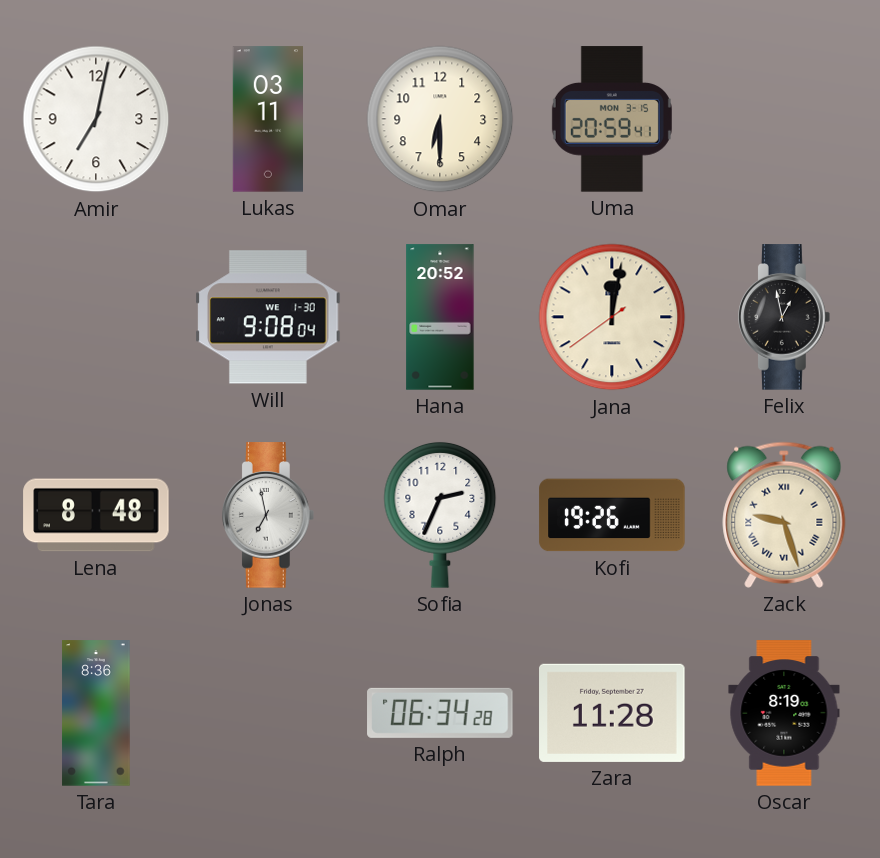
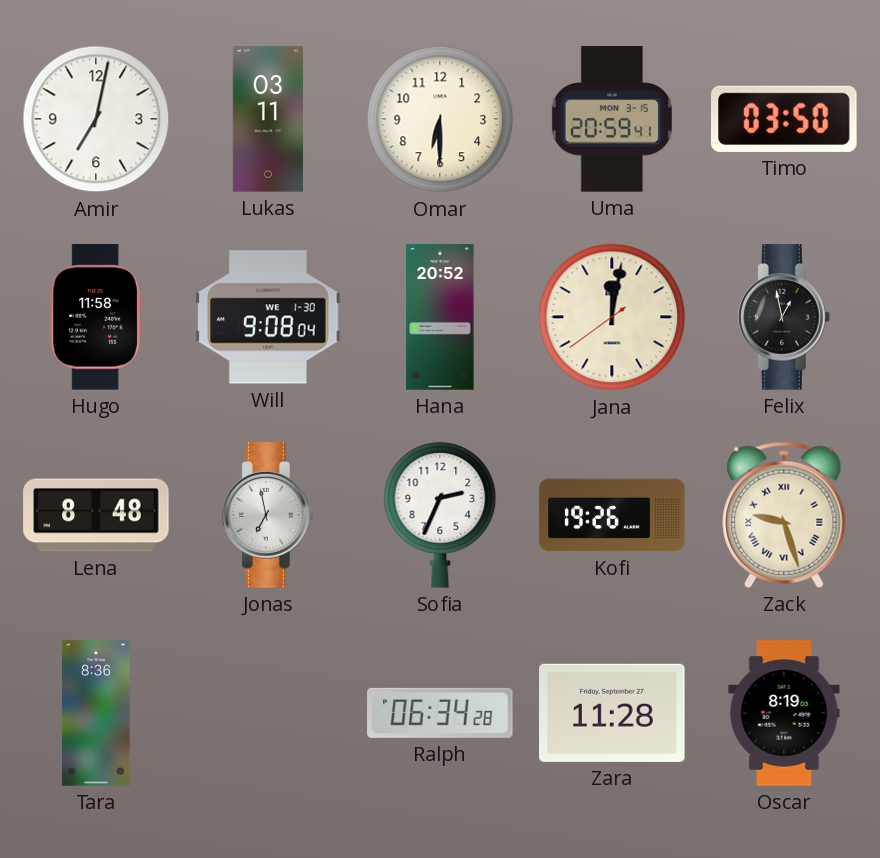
Timo: none -> 03:50 (785, 119)
Hugo: none -> 11:58 (96, 317)
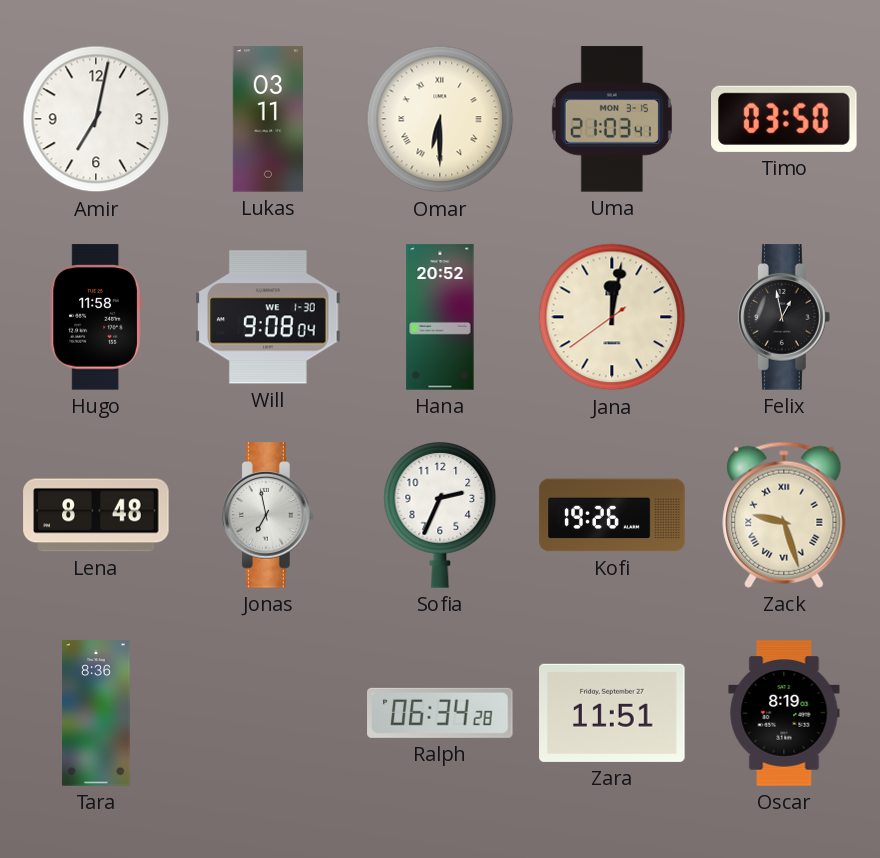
Omar numerals: Arabic -> Roman (440, 119)
Uma: 20:59 -> 21:03 (612, 119)
Zara: 11:28 -> 11:51 (612, 713)
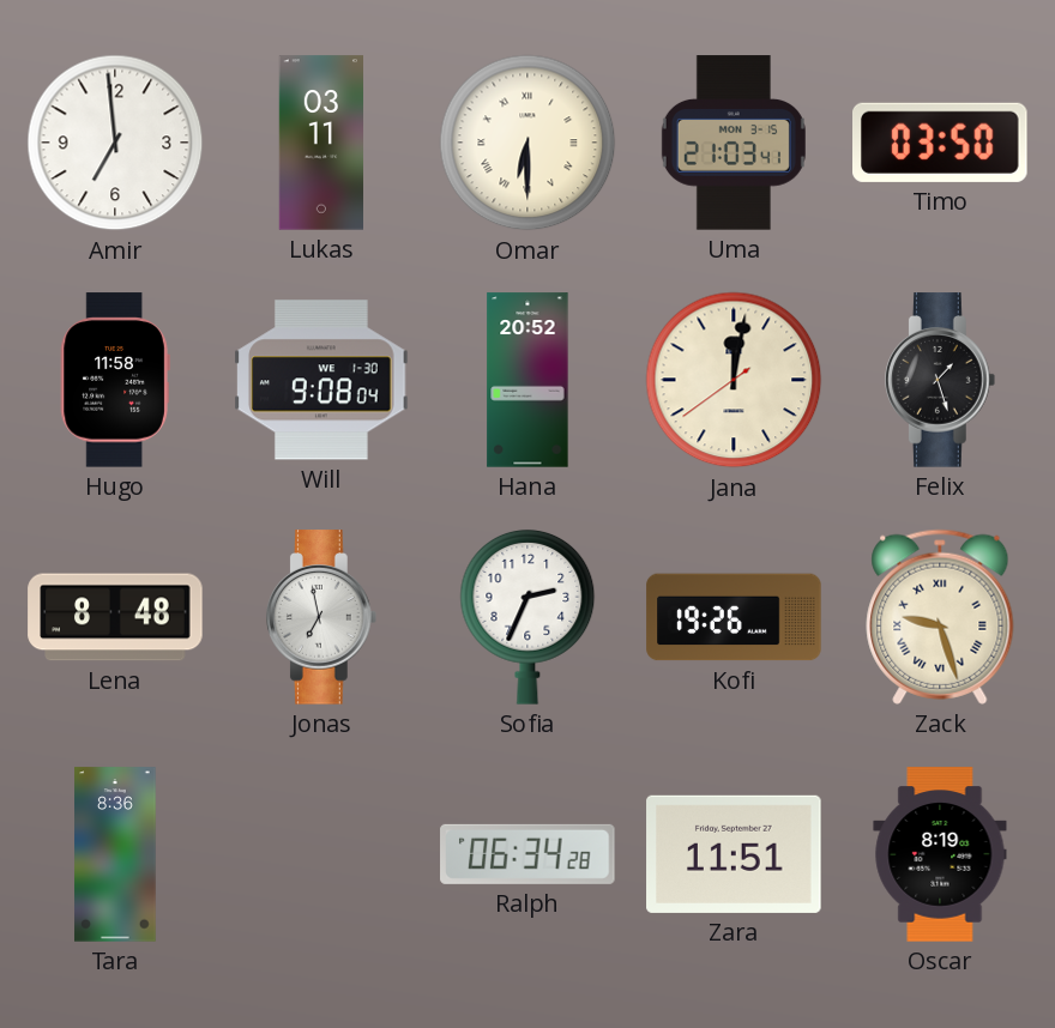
Amir: 7:02 -> 6:59 (115, 143)
Felix: 12:58 -> 1:27 (941, 380)
